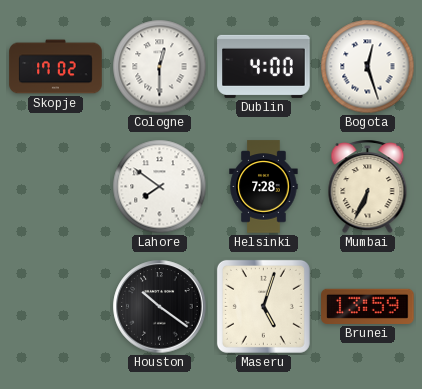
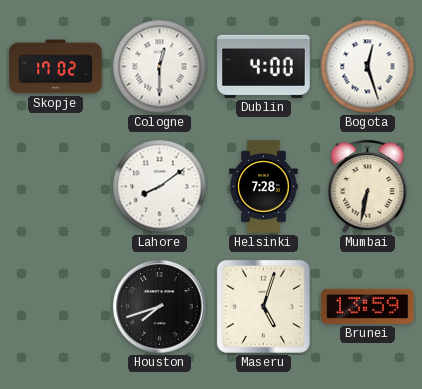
Lahore: 7:51 -> 8:09 (160, 187)
Mumbai: 6:34 -> 6:32 (368, 187)
Houston: 10:21 -> 7:42 (160, 307)
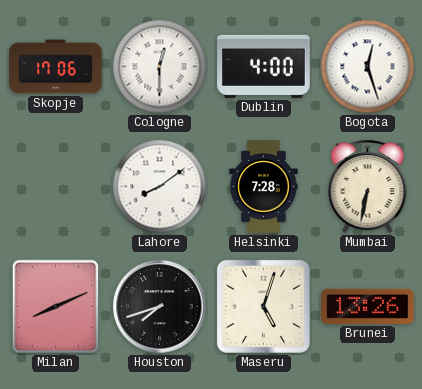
Skopje: 17:02 -> 17:06 (56, 67)
Milan: none -> 8:11 (56, 307)
Brunei: 13:59 -> 13:26 (368, 306)
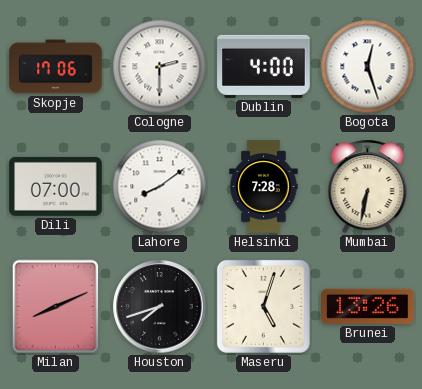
Cologne: 12:30 -> 2:30 (160, 67)
Dili: none -> 07:00 (56, 186)
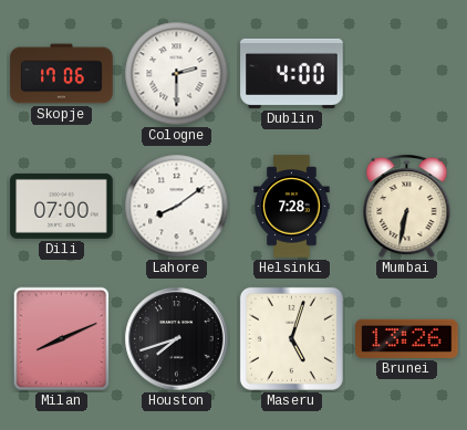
Bogota: 12:27 -> none (368, 67)
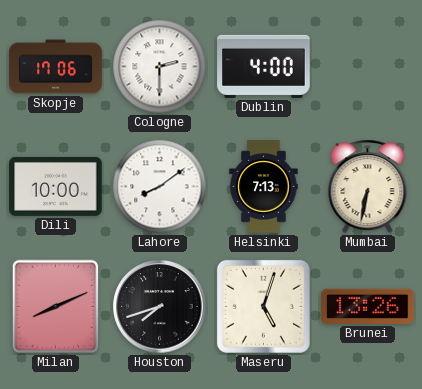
Dili: 07:00 -> 10:00 (56, 186)
Helsinki: 7:28 -> 7:13 (264, 187)
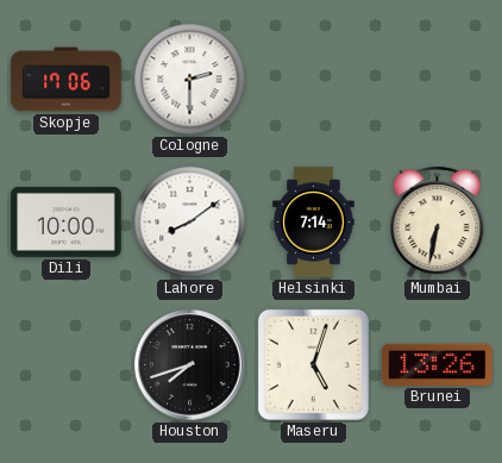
Dublin: 4:00 -> none (264, 66)
Helsinki: 7:13 -> 7:14 (314, 223)
Milan: 8:11 -> none (56, 307)
